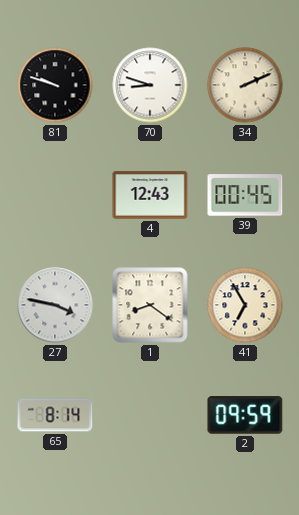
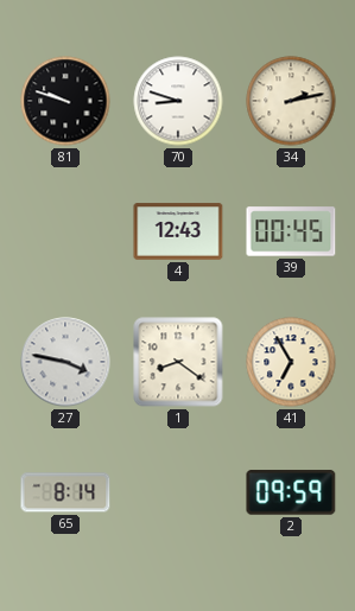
34: 2:11 -> 2:13 (291, 101)
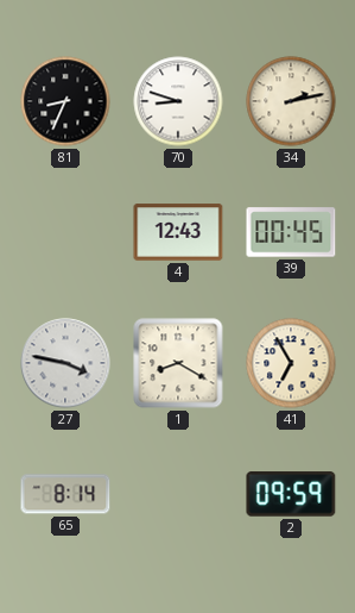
81: 9:48 -> 8:34 (65, 101)
1: 8:21 -> 8:20 (178, 363)
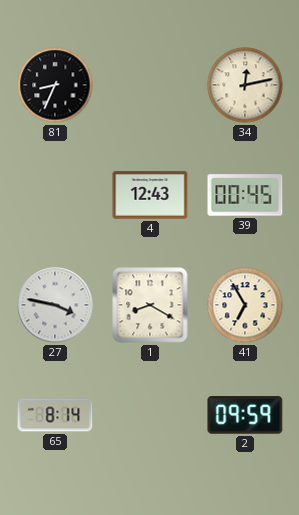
70: 8:48 -> none (178, 101)
34: 2:13 -> 12:13 (245, 85)
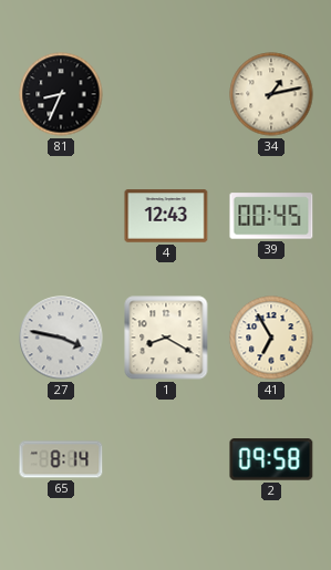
34: 12:13 -> 1:13 (271, 94)
2: 09:59 -> 09:58 (271, 459)
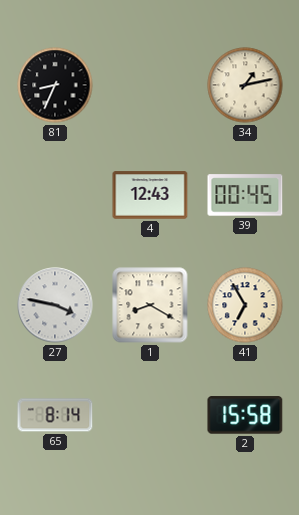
2: 09:58 -> 15:58 (245, 415)
